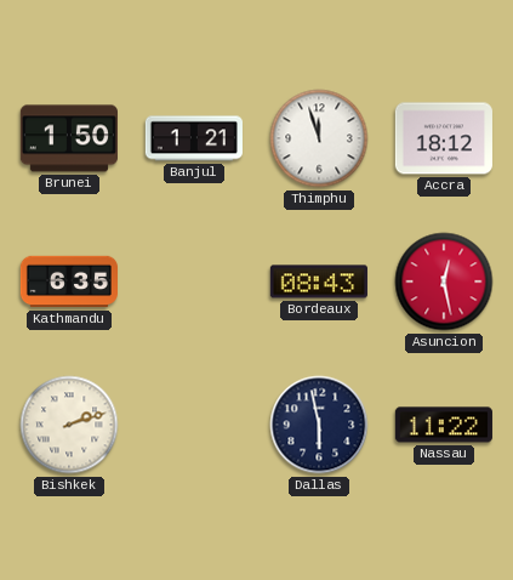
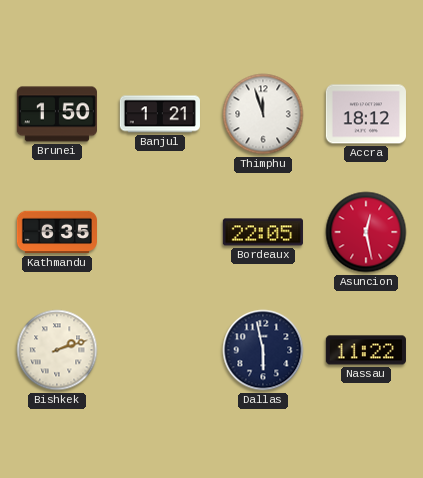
Bordeaux: 08:43 -> 22:05 (263, 232)
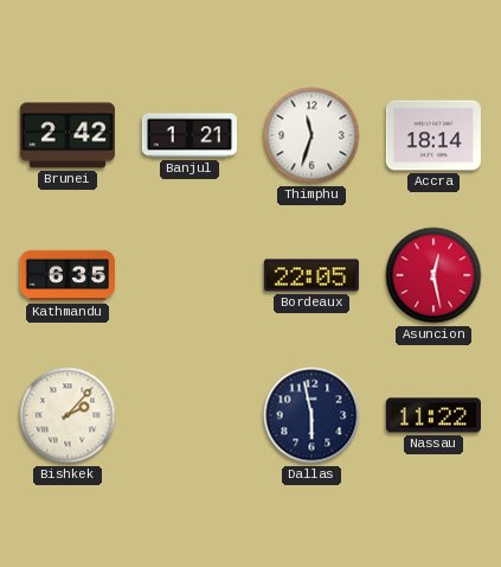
Brunei: 1:50 -> 2:42 (68, 135)
Thimphu: 11:57 -> 11:33 (311, 135)
Accra: 18:12 -> 18:14 (433, 135)
Bishkek: 2:12 -> 2:07 (68, 415)
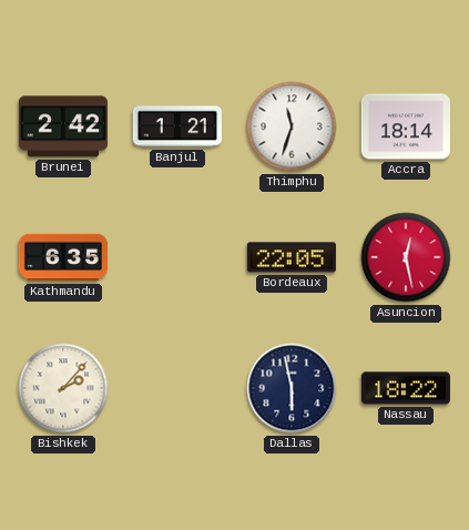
Nassau: 11:22 -> 18:22 (406, 388)
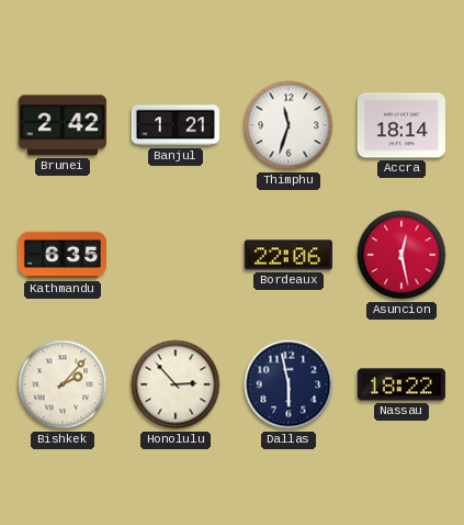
Bordeaux: 22:05 -> 22:06 (288, 255)
Honolulu: none -> 2:53 (176, 384)
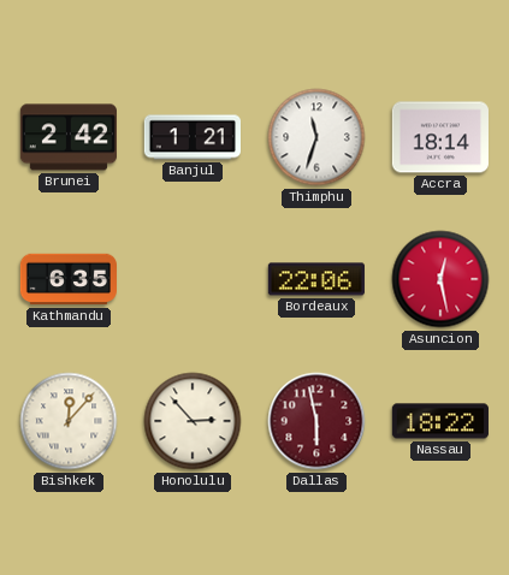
Bishkek: 2:07 -> 12:07 (69, 421)
Dallas dial: navy -> burgundy (316, 421)
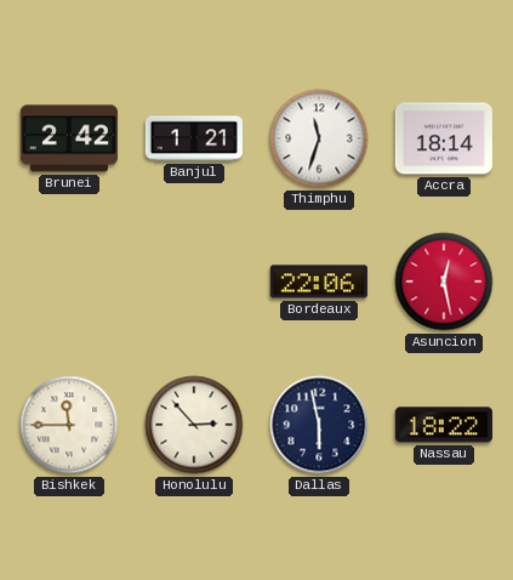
Kathmandu: 6:35 -> none (67, 279)
Bishkek: 12:07 -> 11:45 (69, 425)
Dallas dial: burgundy -> navy (319, 425)
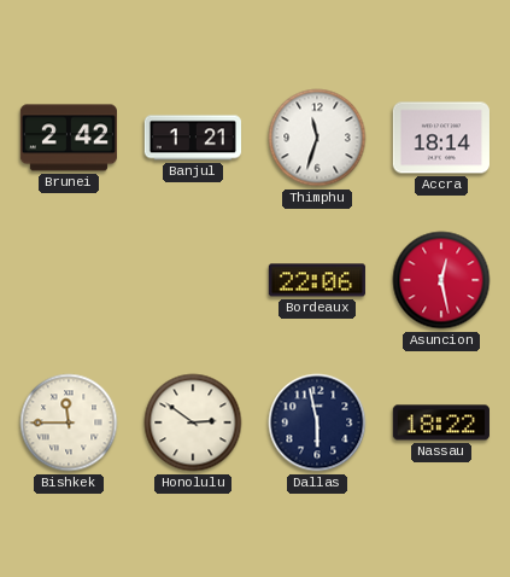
Honolulu: 2:53 -> 2:51 (193, 422)
